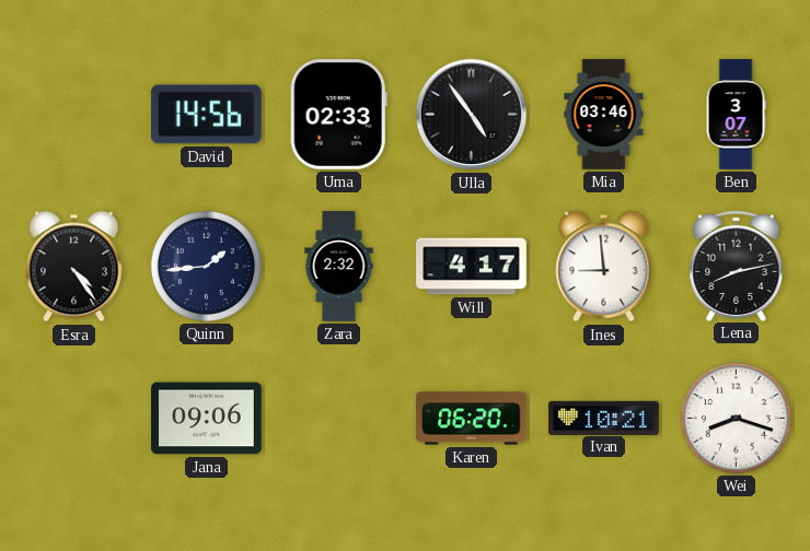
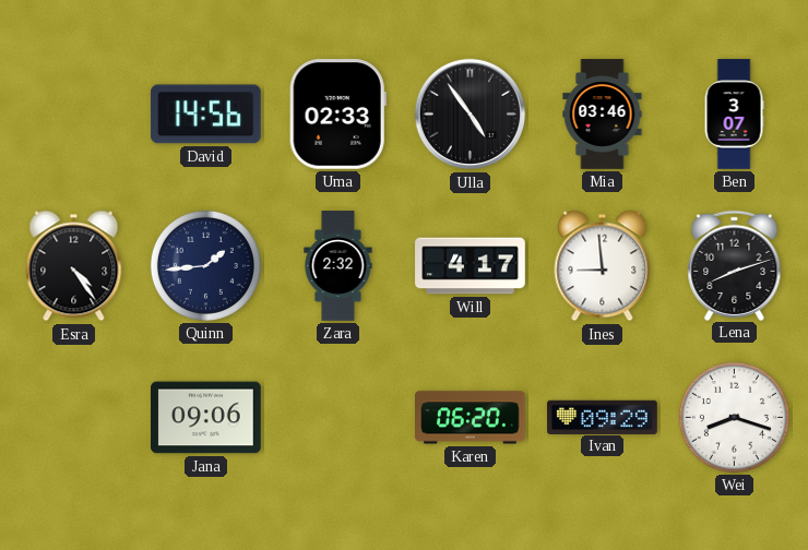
Lena: 8:13 -> 8:12 (735, 265)
Ivan: 10:21 -> 09:29 (603, 417)
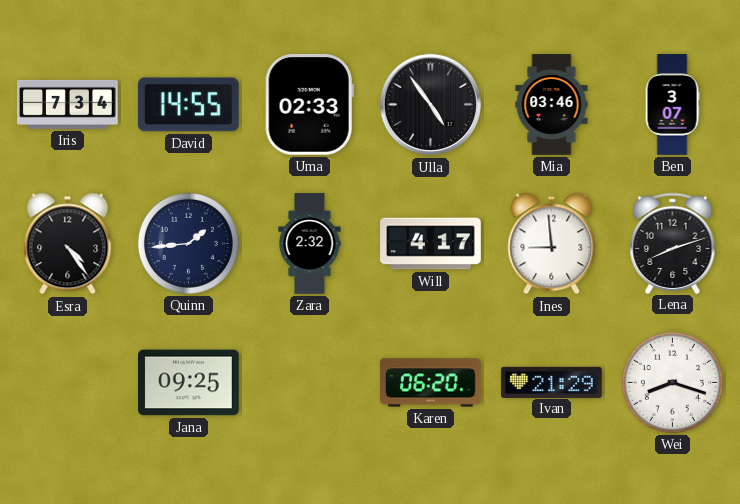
Iris: none -> 7:34 (68, 104)
David: 14:56 -> 14:55 (188, 105)
Jana: 09:06 -> 09:25 (189, 383)
Ivan: 09:29 -> 21:29 (552, 382)
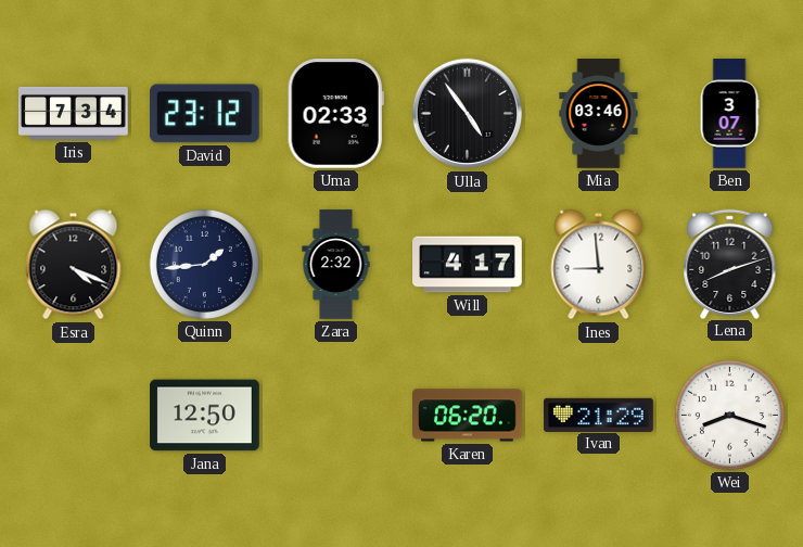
David: 14:55 -> 23:12 (204, 114)
Esra: 4:24 -> 4:19 (74, 265)
Jana: 09:25 -> 12:50 (205, 416)
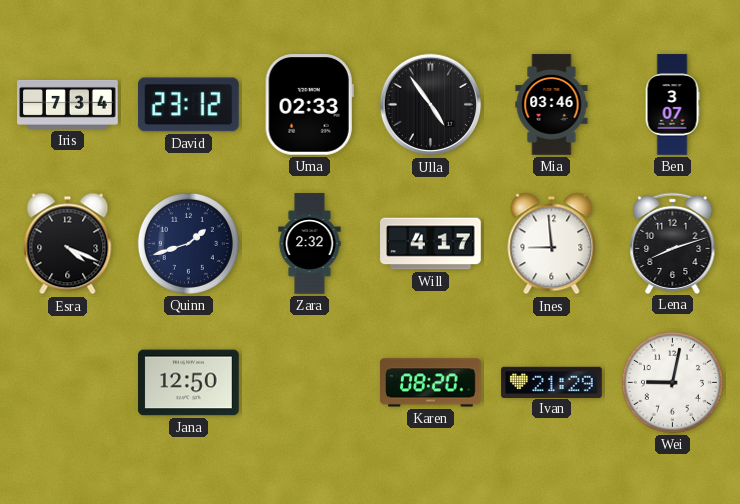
Quinn: 1:44 -> 1:42 (188, 243)
Karen: 06:20 -> 08:20 (431, 383)
Wei: 8:18 -> 9:02 (672, 382)
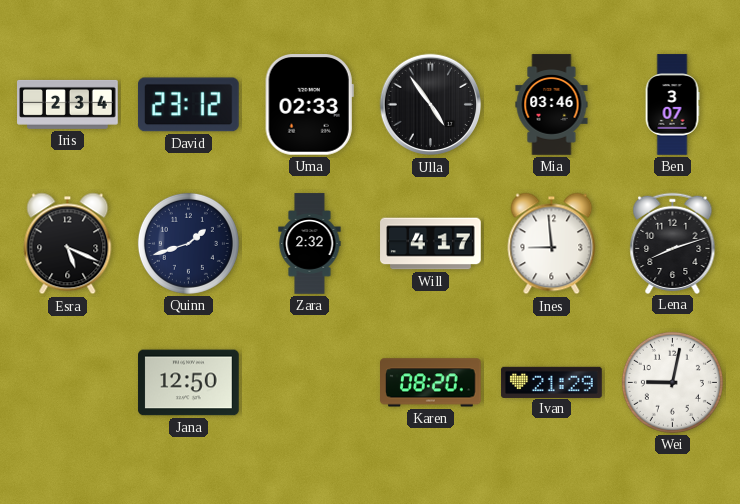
Iris: 7:34 -> 2:34 (68, 104)
Esra: 4:19 -> 5:19 (68, 244)
